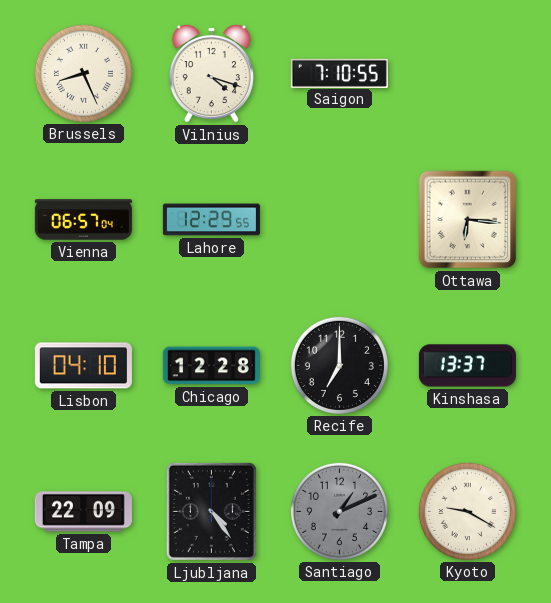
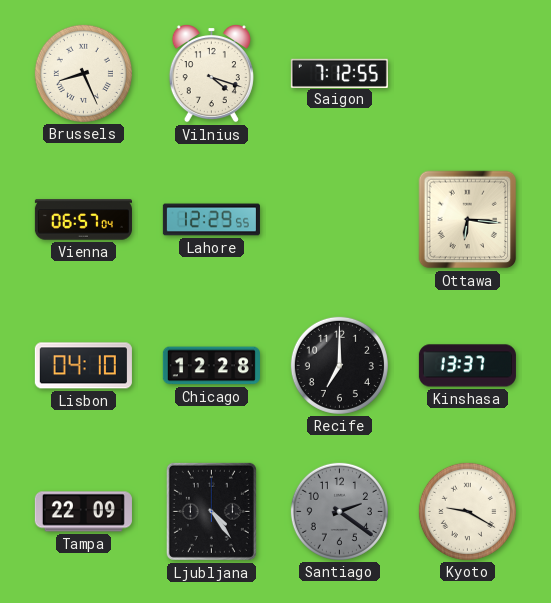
Saigon: 7:10 -> 7:12 (339, 73)
Santiago: 1:11 -> 2:21 (339, 511)
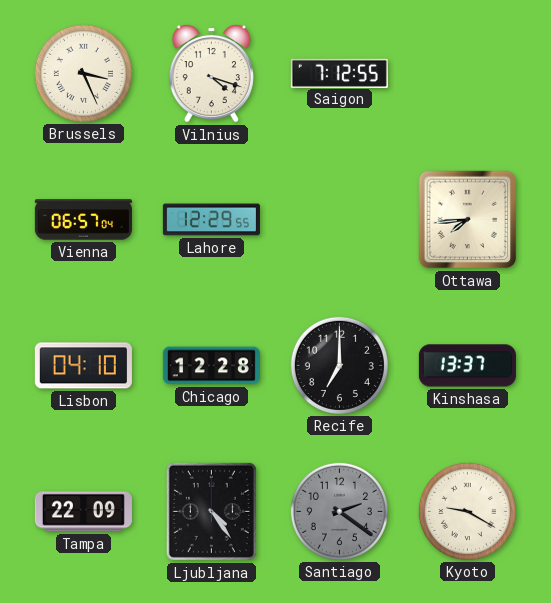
Brussels: 8:26 -> 3:26 (83, 73)
Ottawa: 6:16 -> 7:44 (468, 220)
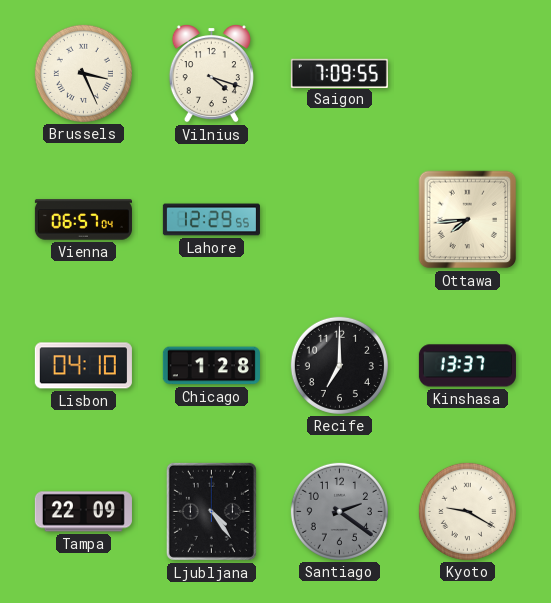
Saigon: 7:12 -> 7:09 (339, 73)
Chicago: 12:28 -> 1:28 (211, 366)
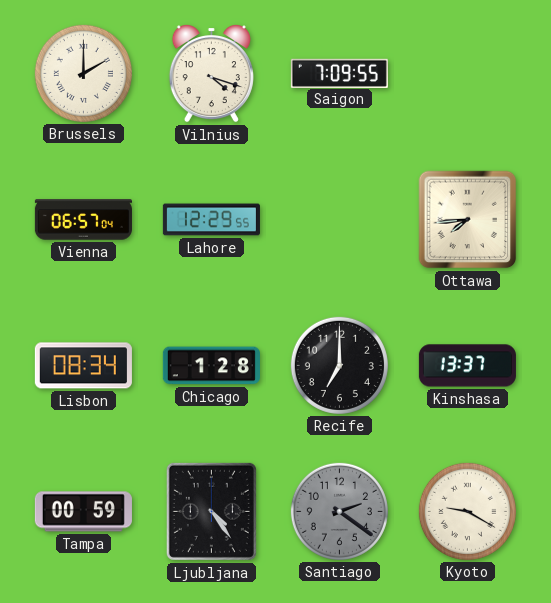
Brussels: 3:26 -> 2:00 (83, 73)
Lisbon: 04:10 -> 08:34 (83, 366)
Tampa: 22:09 -> 00:59 (83, 512)
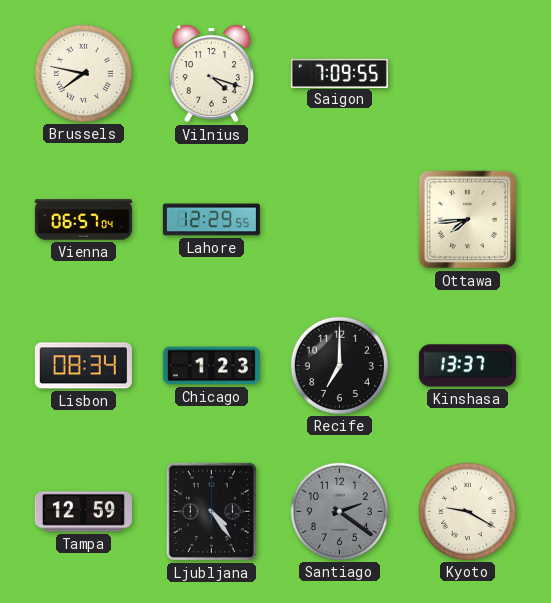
Brussels: 2:00 -> 7:47 (83, 73)
Chicago: 1:28 -> 1:23 (211, 366)
Tampa: 00:59 -> 12:59 (83, 512)
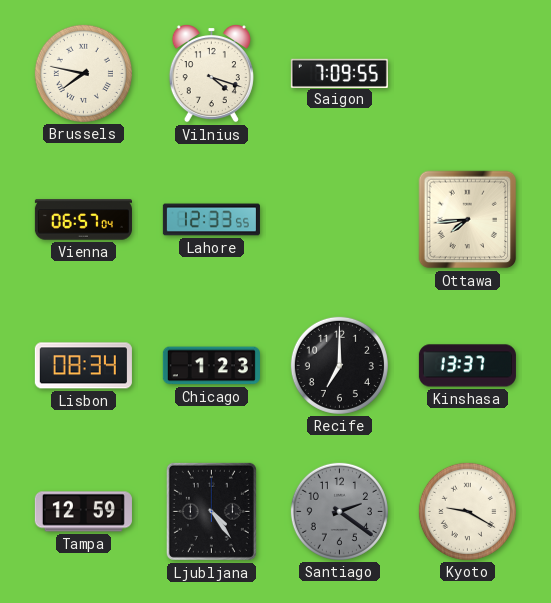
Lahore: 12:29 -> 12:33 (211, 220)
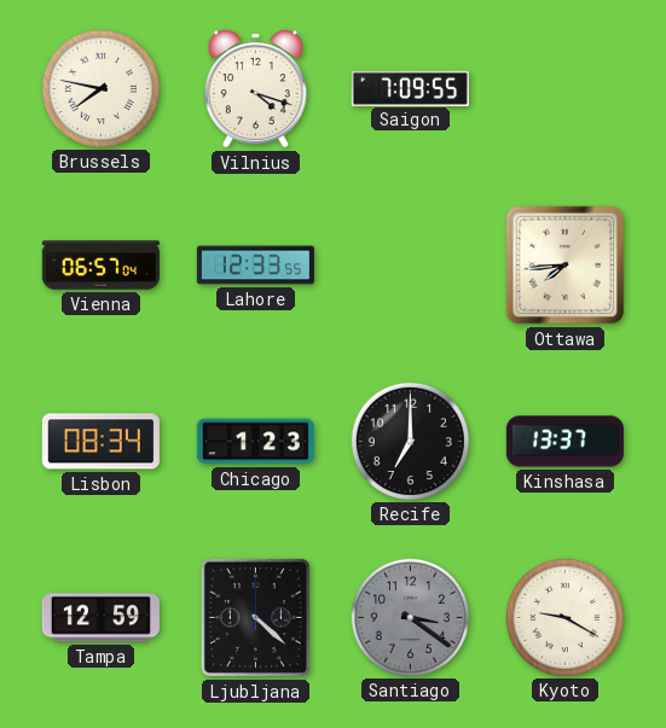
Ljubljana: 4:24 -> 4:22 (255, 617)
Santiago: 2:21 -> 3:21 (410, 617)
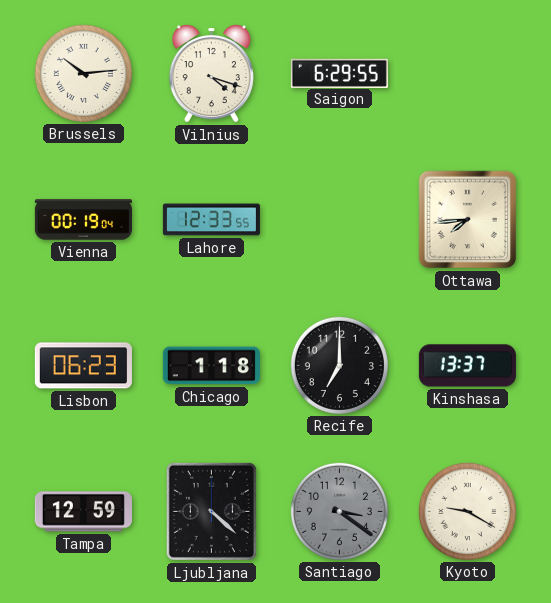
Brussels: 7:47 -> 10:14 (83, 73)
Saigon: 7:09 -> 6:29 (339, 73)
Vienna: 06:57 -> 00:19 (83, 220)
Lisbon: 08:34 -> 06:23 (83, 366)
Chicago: 1:23 -> 1:18 (211, 366)
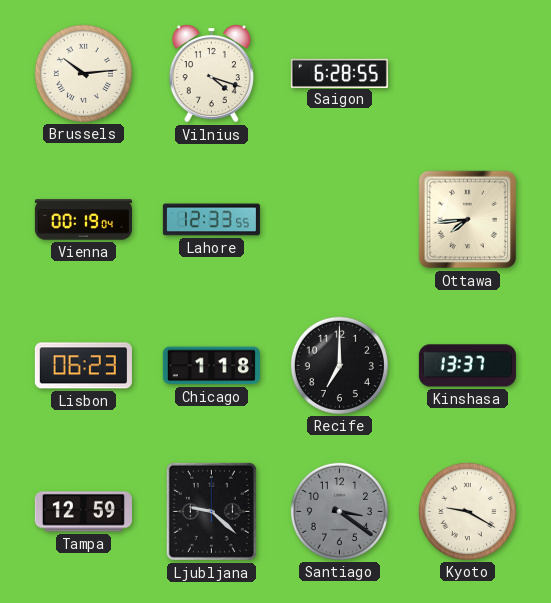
Saigon: 6:29 -> 6:28 (339, 73)
Ljubljana: 4:22 -> 9:22 (211, 511)
